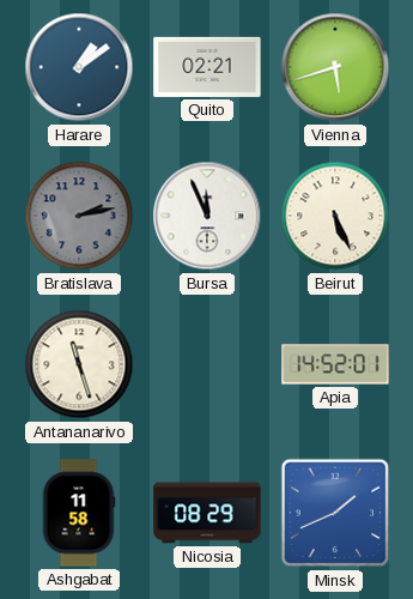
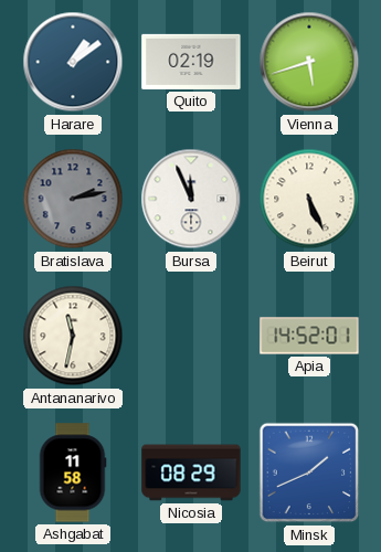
Quito: 02:21 -> 02:19 (191, 62)
Antananarivo: 11:27 -> 11:32 (73, 336)
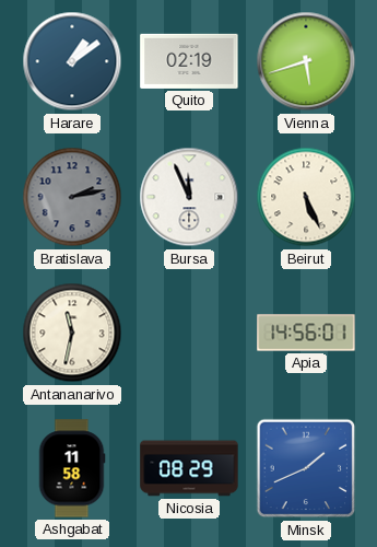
Apia: 14:52 -> 14:56 (306, 333)
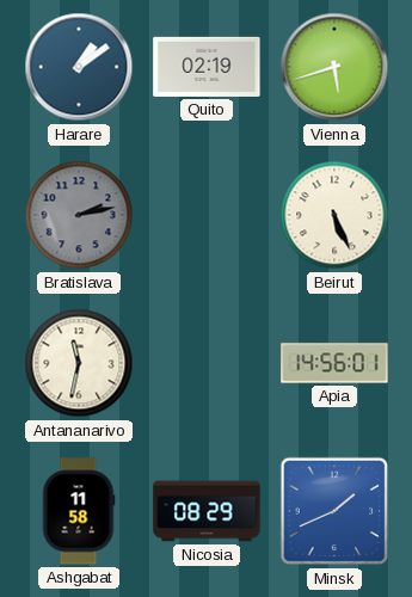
Bursa: 11:56 -> none (189, 197)
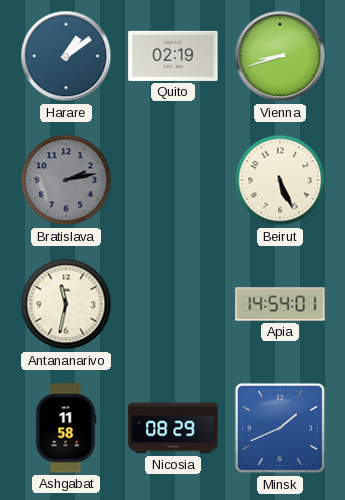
Vienna: 5:42 -> 8:42 (280, 56)
Apia: 14:56 -> 14:54 (280, 304)
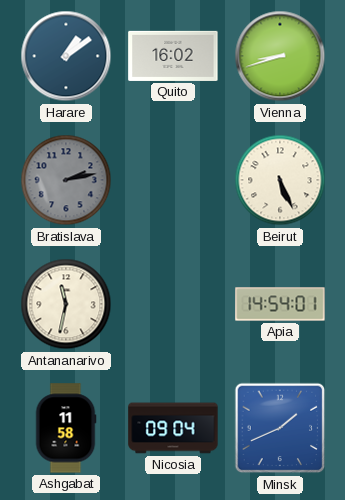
Quito: 02:19 -> 16:02 (173, 56)
Nicosia: 08:29 -> 09:04 (173, 428)
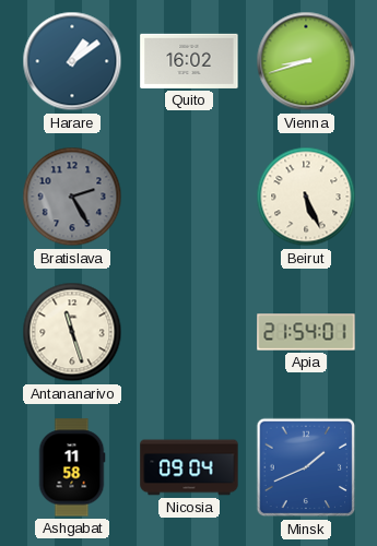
Bratislava: 2:13 -> 2:25 (72, 197)
Antananarivo: 11:32 -> 11:27 (72, 332)
Apia: 14:54 -> 21:54 (306, 332)
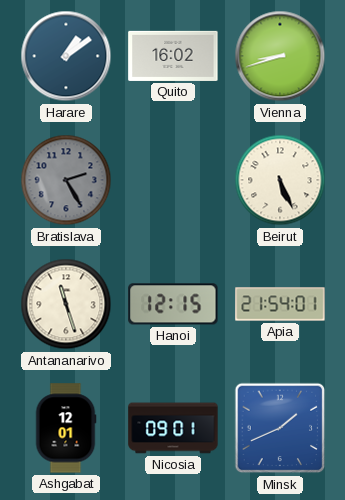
Hanoi: none -> 12:15 (173, 304)
Ashgabat: 11:58 -> 12:01 (66, 428)
Nicosia: 09:04 -> 09:01 (173, 428)
